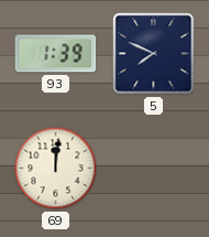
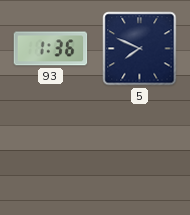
93: 1:39 -> 1:36 (51, 49)
69: 12:01 -> none (56, 169)
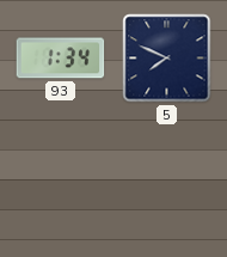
93: 1:36 -> 1:34 (61, 59)
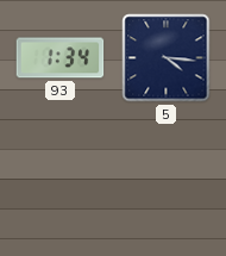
5: 7:49 -> 4:16 (167, 58)
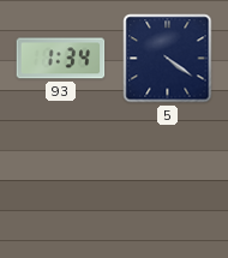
5: 4:16 -> 4:21 (168, 59)
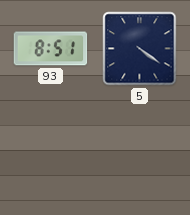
93: 1:34 -> 8:51 (51, 49)
